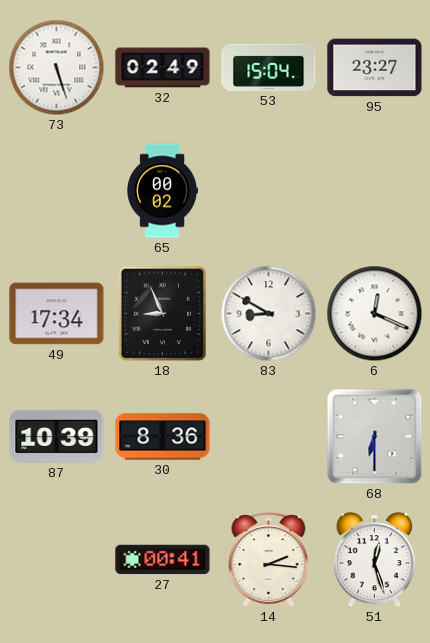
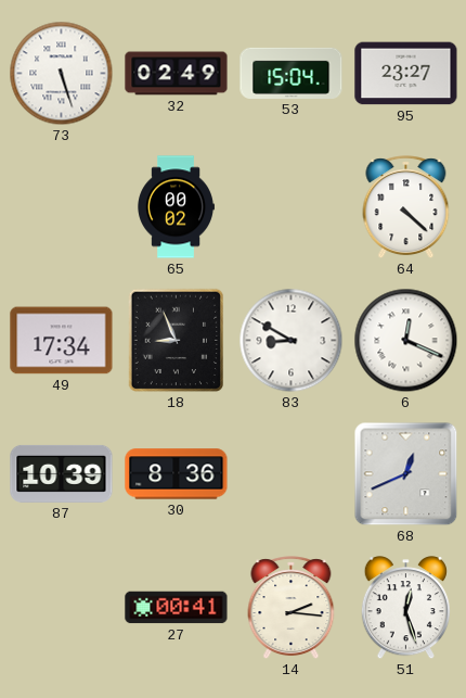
64: none -> 4:22 (406, 207)
68: 6:30 -> 12:41 (406, 474)
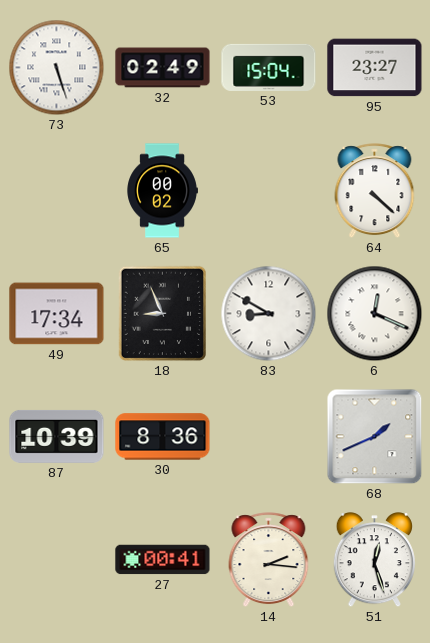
68: 12:41 -> 1:41 (375, 437)
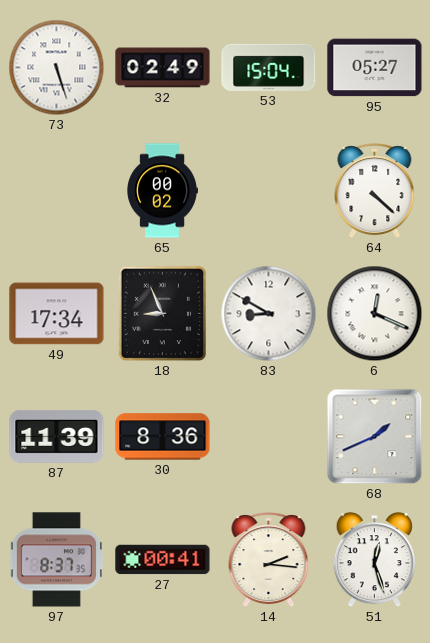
95: 23:27 -> 05:27 (375, 68)
87: 10:39 -> 11:39 (57, 436)
97: none -> 8:37 (56, 560)
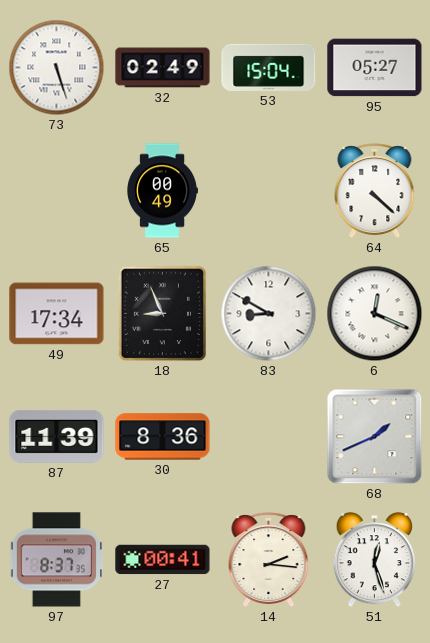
65: 00:02 -> 00:49 (162, 191)
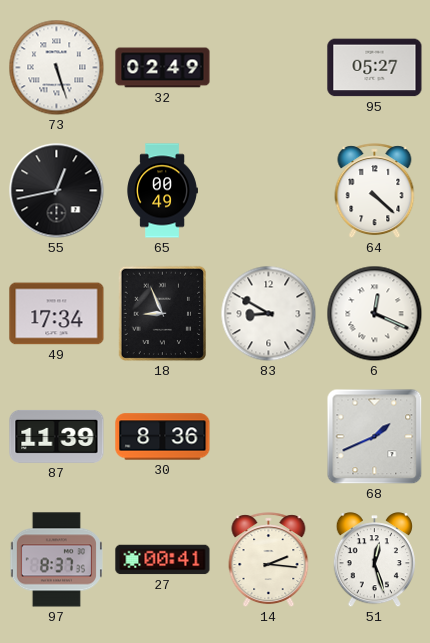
53: 15:04 -> none (269, 67)
55: none -> 12:43 (57, 191)
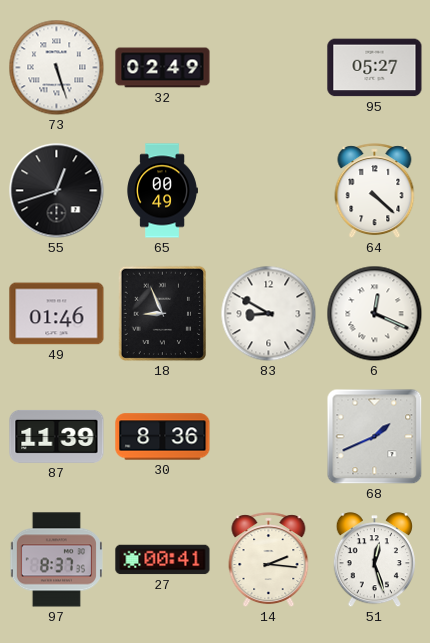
55: 12:43 -> 12:42 (57, 191)
49: 17:34 -> 01:46 (57, 314)
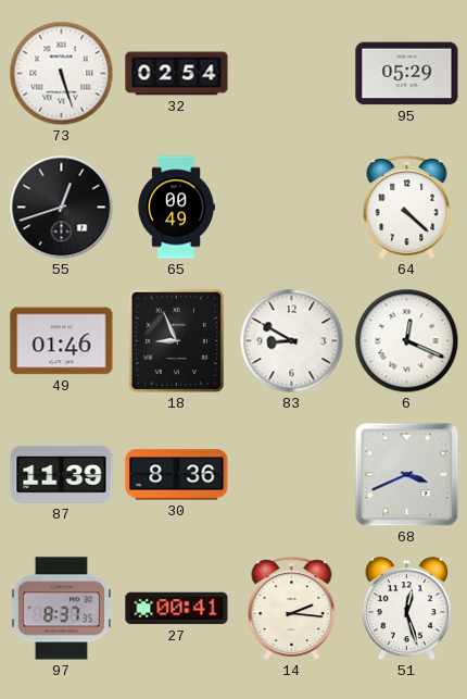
32: 02:49 -> 02:54 (177, 74)
95: 05:27 -> 05:29 (407, 74)
68: 1:41 -> 3:41 (407, 475)
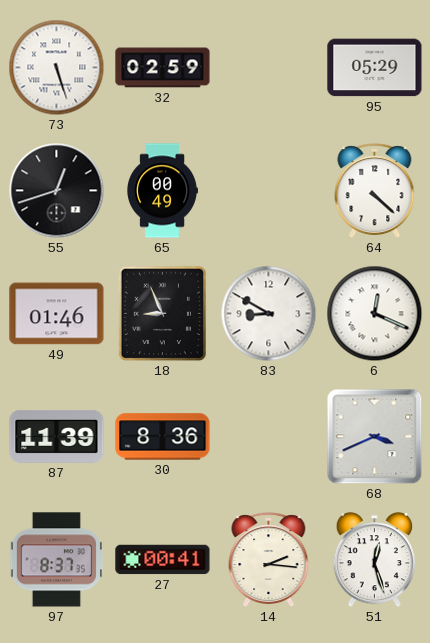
32: 02:54 -> 02:59 (163, 68)
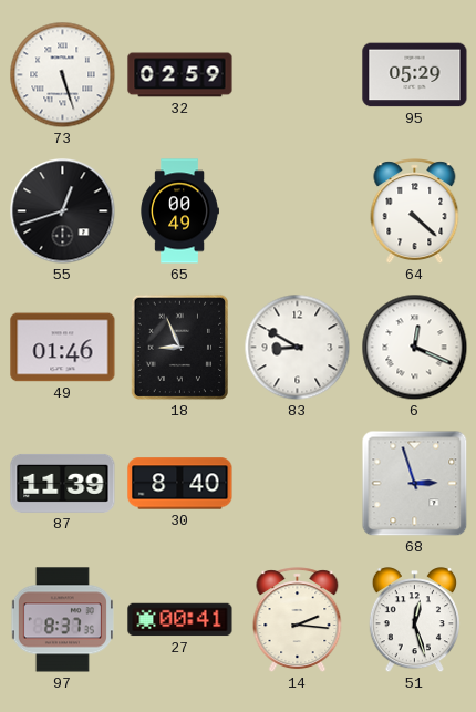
30: 8:36 -> 8:40 (180, 484)
68: 3:41 -> 2:57 (415, 484)
